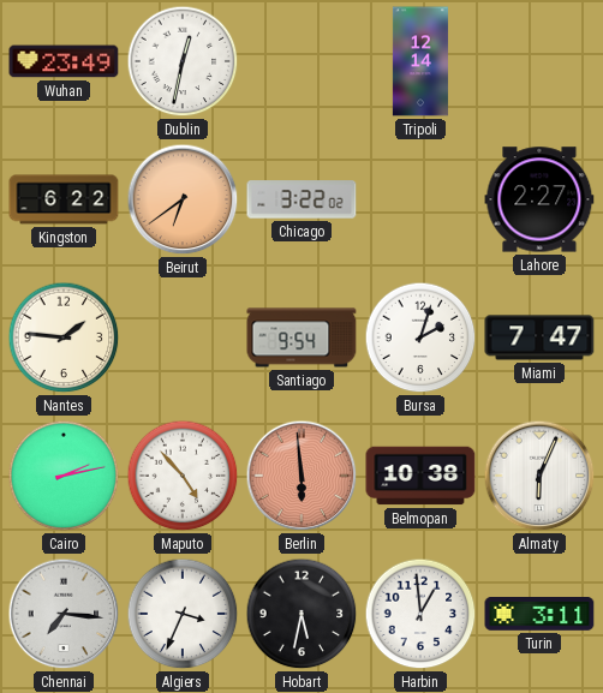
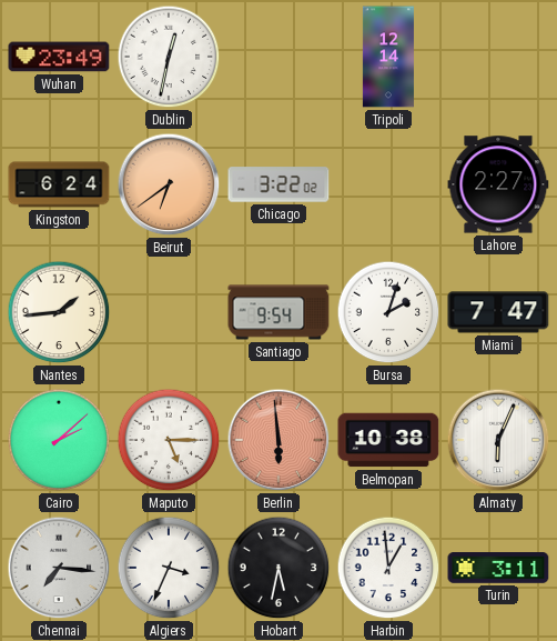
Kingston: 6:22 -> 6:24 (59, 184)
Nantes: 1:46 -> 1:44 (59, 312)
Cairo: 2:13 -> 2:08 (59, 440)
Maputo: 4:53 -> 5:15 (169, 440)
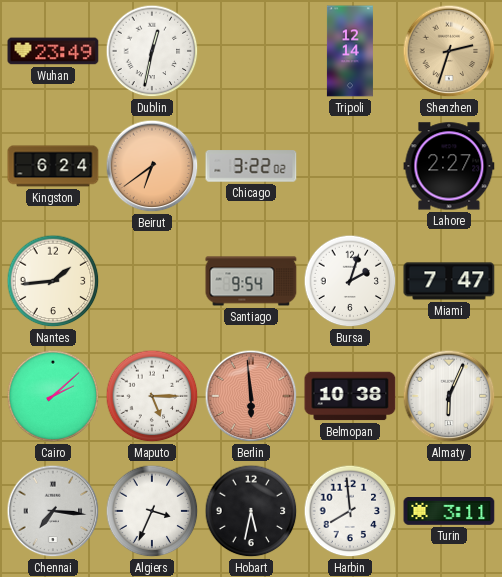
Shenzhen: none -> 2:33 (449, 51)
Harbin: 12:59 -> 7:59 (350, 511)
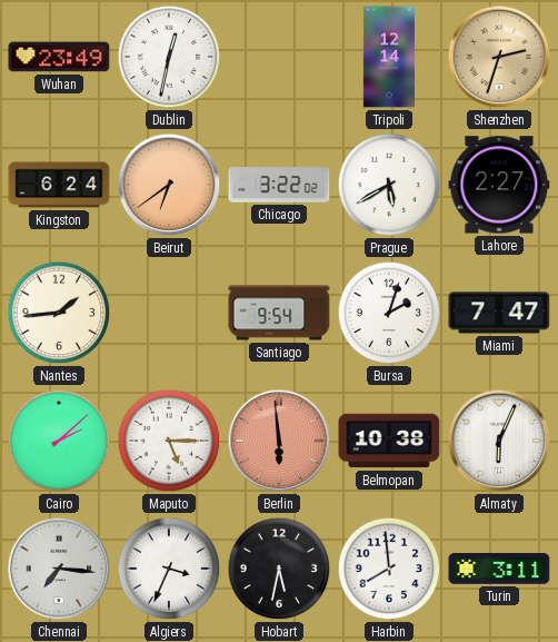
Prague: none -> 5:40 (389, 185)
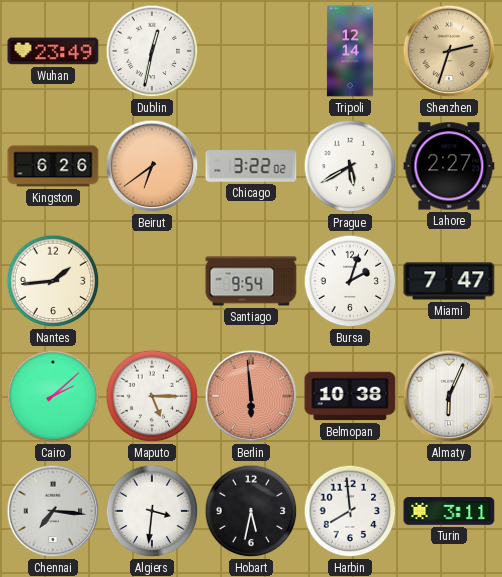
Kingston: 6:24 -> 6:26 (53, 166)
Algiers: 3:34 -> 3:31 (152, 511)
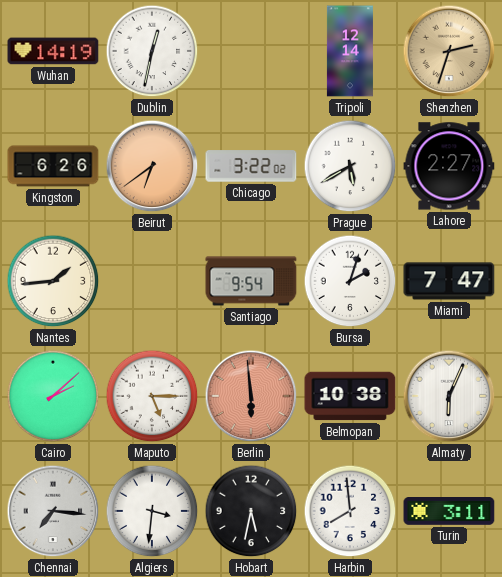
Wuhan: 23:49 -> 14:19 (53, 51)
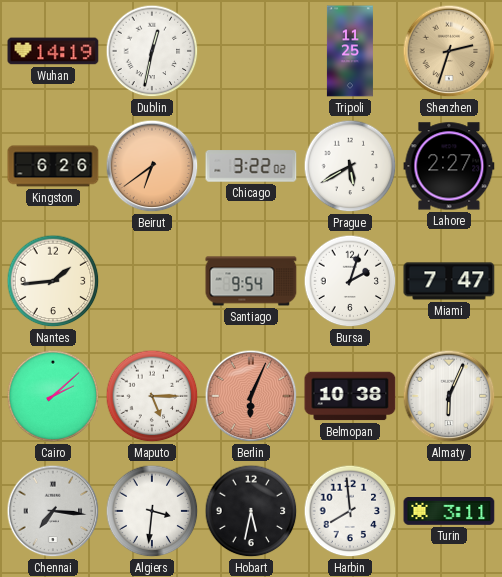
Tripoli: 12:14 -> 11:25 (350, 51)
Berlin: 5:59 -> 6:04 (251, 396)
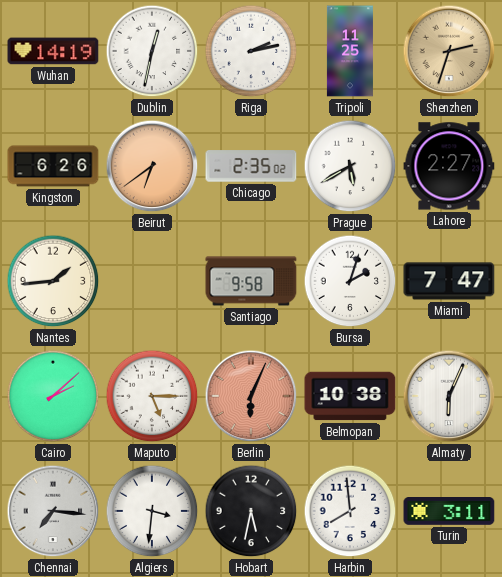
Riga: none -> 2:13 (251, 51)
Chicago: 3:22 -> 2:35 (251, 166)
Santiago: 9:54 -> 9:58 (251, 281)
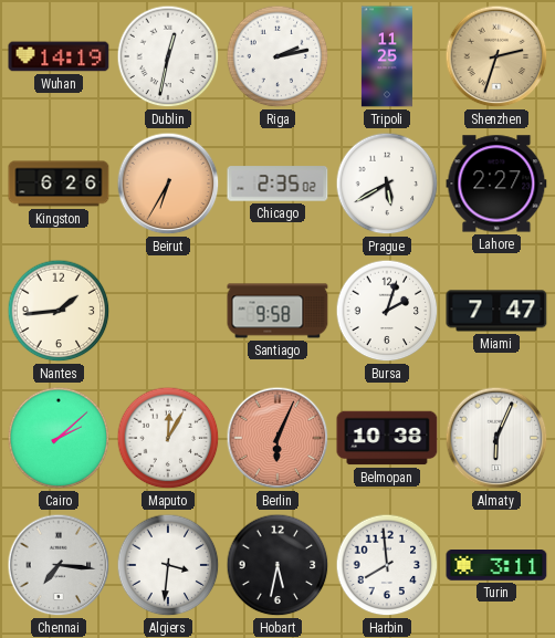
Beirut: 6:39 -> 6:35 (168, 184)
Maputo: 5:15 -> 12:05 (168, 438)
